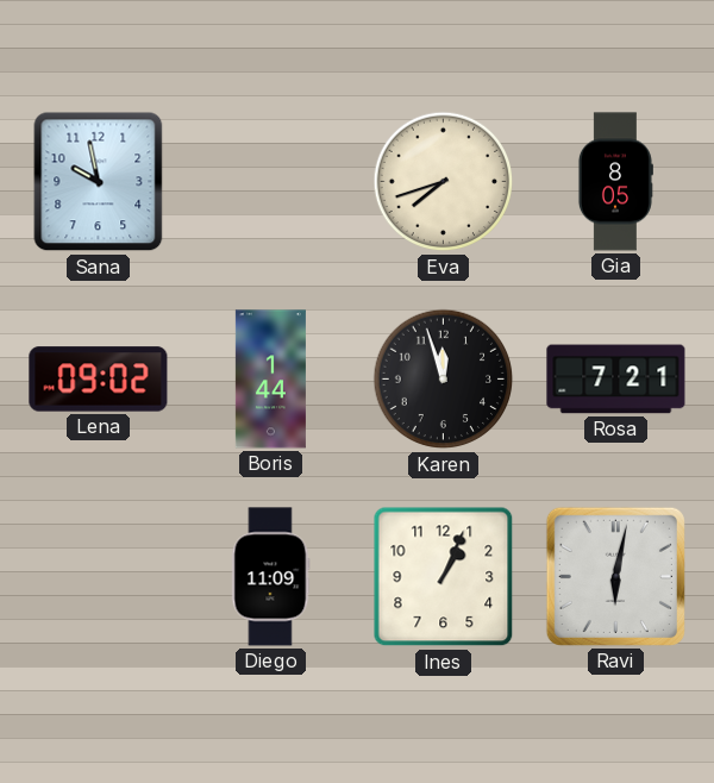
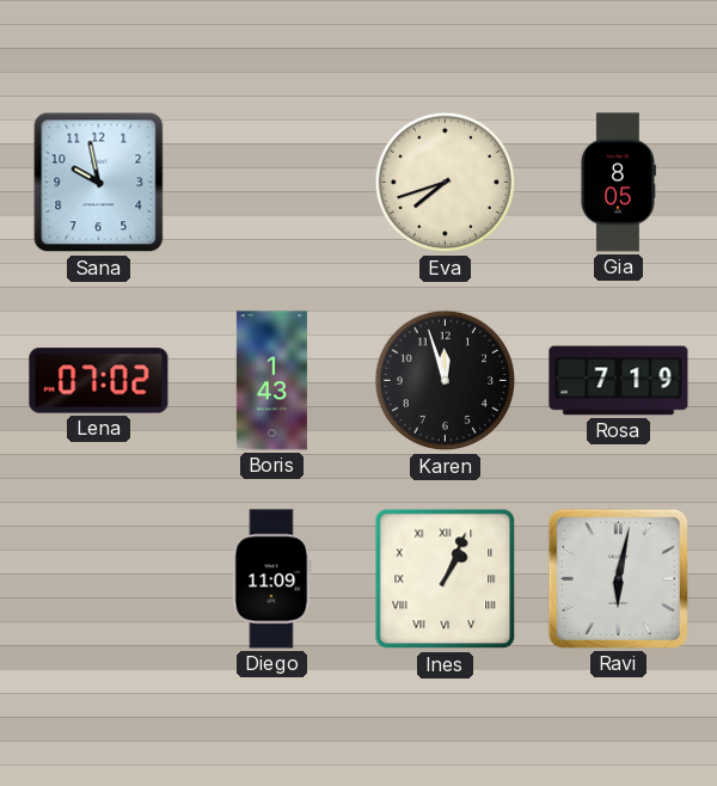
Lena: 09:02 -> 07:02 (99, 381)
Boris: 1:44 -> 1:43 (271, 381)
Rosa: 7:21 -> 7:19 (619, 381)
Ines numerals: Arabic -> Roman (446, 579)
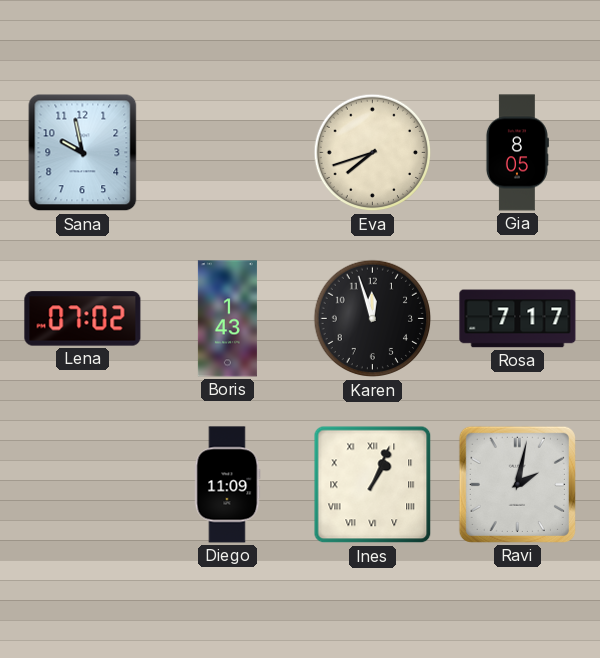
Rosa: 7:19 -> 7:17 (518, 319)
Ravi: 6:02 -> 2:02 (517, 484)
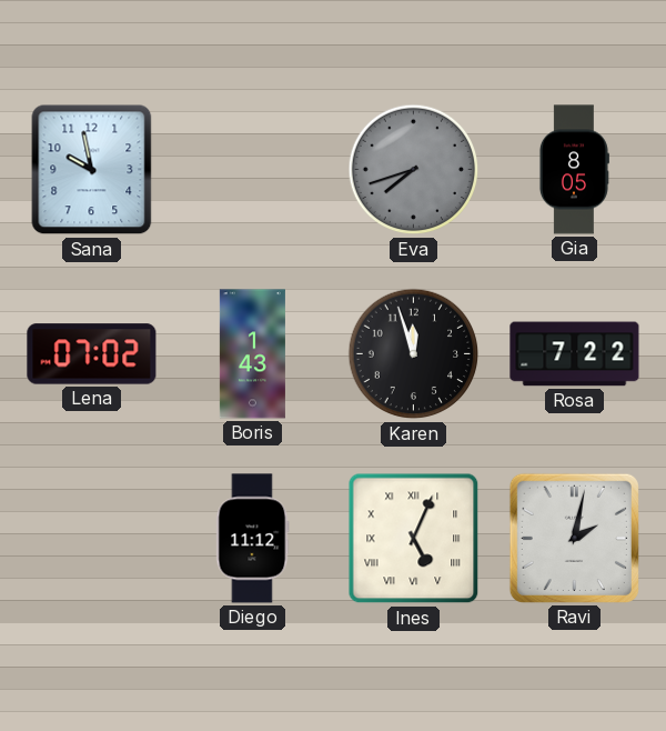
Eva dial: cream -> grey (414, 170)
Rosa: 7:17 -> 7:22 (575, 354)
Diego: 11:09 -> 11:12 (252, 539)
Ines: 1:04 -> 5:04 (414, 539)
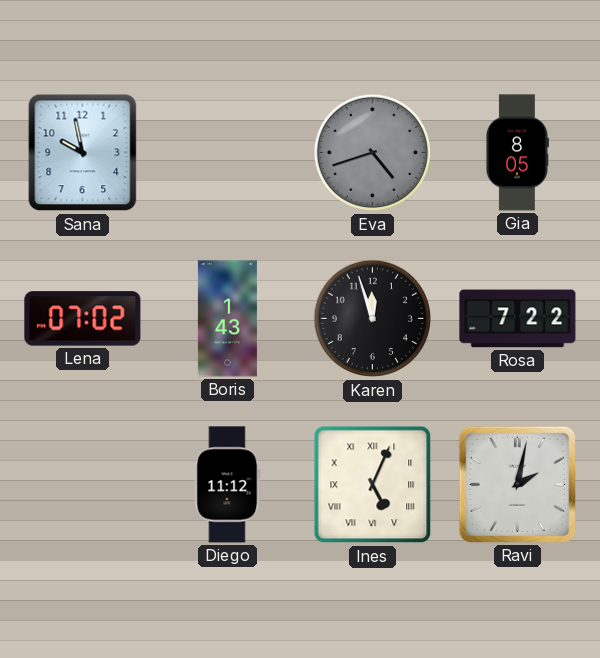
Eva: 7:42 -> 4:42 (373, 153)
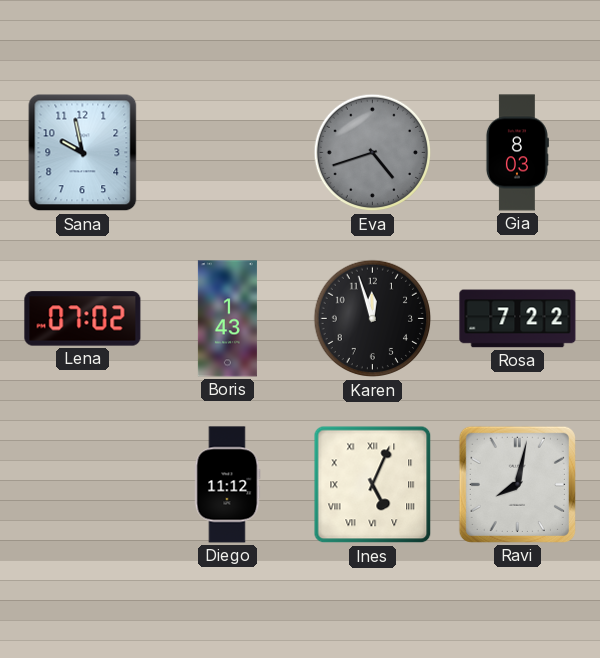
Gia: 8:05 -> 8:03 (517, 153)
Ravi: 2:02 -> 8:02 (517, 484)
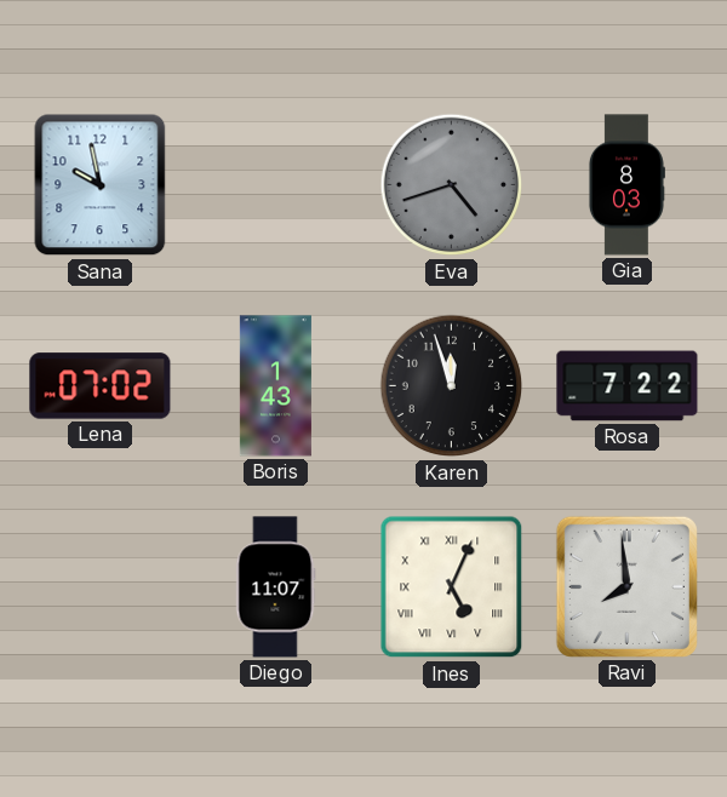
Diego: 11:12 -> 11:07 (275, 587)
Ravi: 8:02 -> 7:59 (626, 586)
